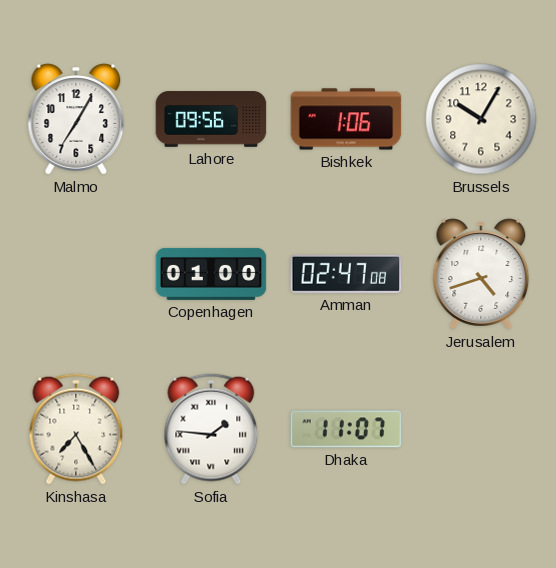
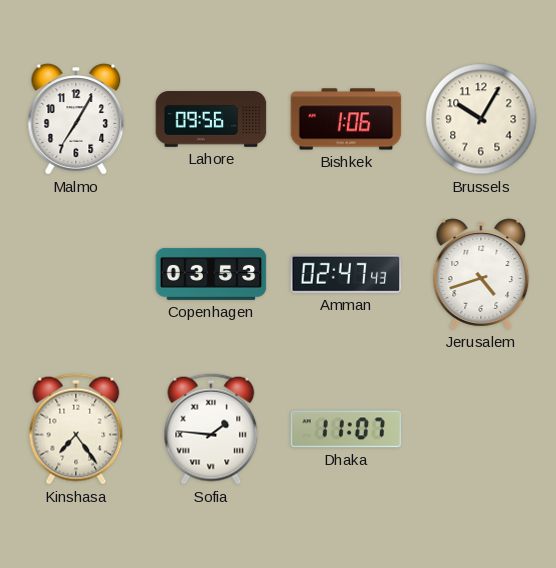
Copenhagen: 01:00 -> 03:53 (211, 274)
Amman: 02:47:08 -> 02:47:43 (346, 274)
Kinshasa: 7:25 -> 7:24 (76, 429)
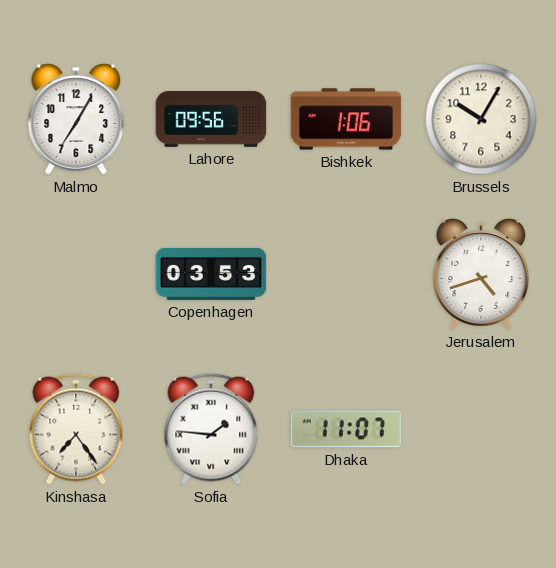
Amman: 02:47 -> none (346, 274)
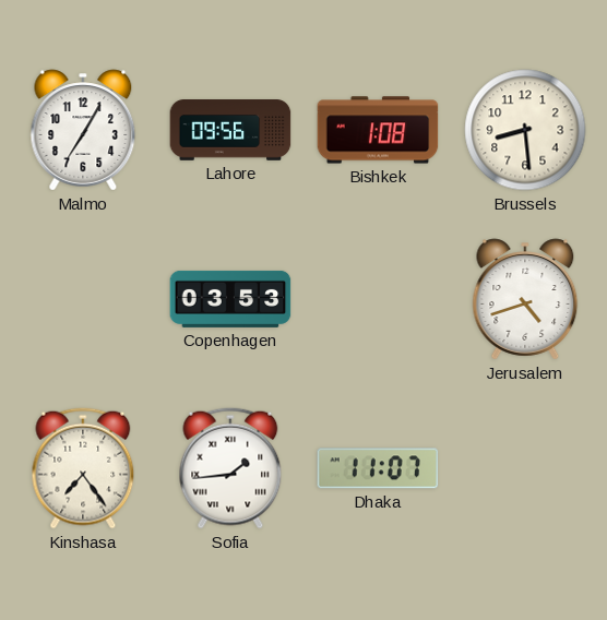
Bishkek: 1:06 -> 1:08 (378, 130)
Brussels: 10:05 -> 8:29 (525, 130)
Sofia: 1:46 -> 1:44 (230, 468)
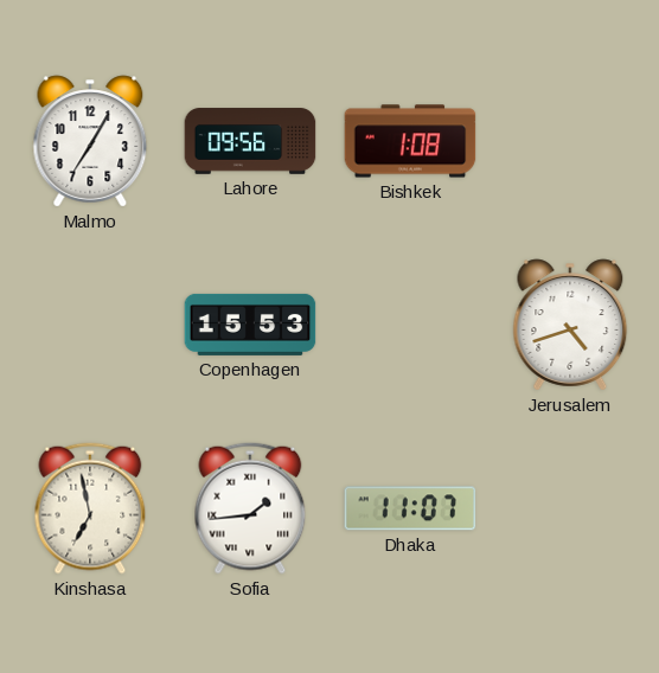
Brussels: 8:29 -> none (525, 130)
Copenhagen: 03:53 -> 15:53 (250, 325)
Kinshasa: 7:24 -> 6:58 (90, 508)
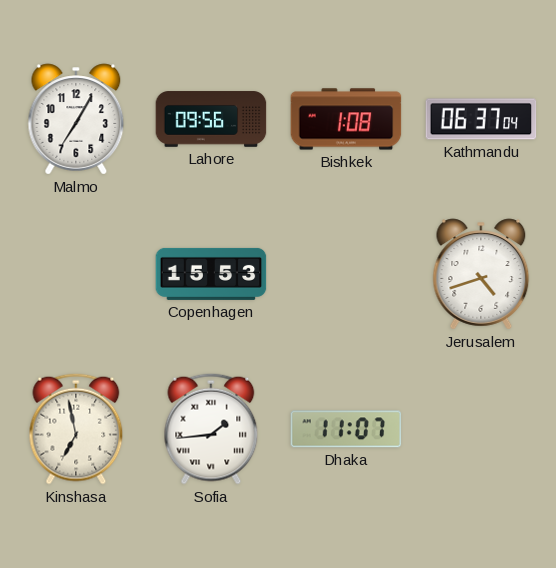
Kathmandu: none -> 06:37 (481, 119)
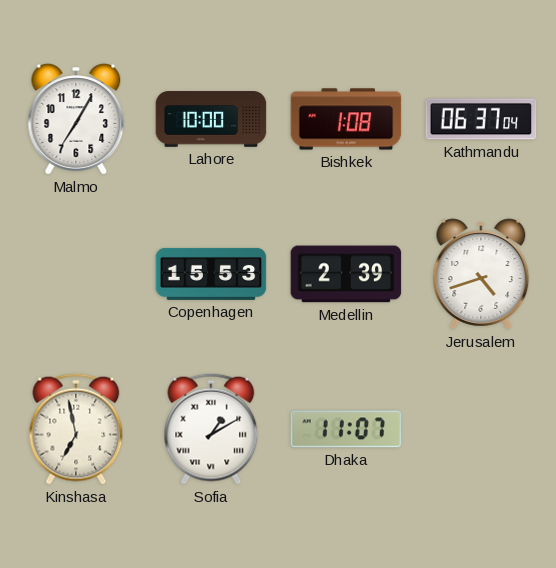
Lahore: 09:56 -> 10:00 (211, 119)
Medellin: none -> 2:39 (346, 274)
Sofia: 1:44 -> 1:10 (211, 429)
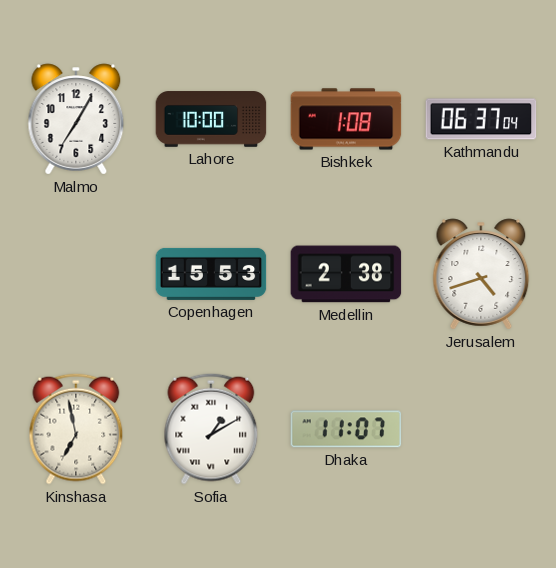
Medellin: 2:39 -> 2:38 (346, 274)
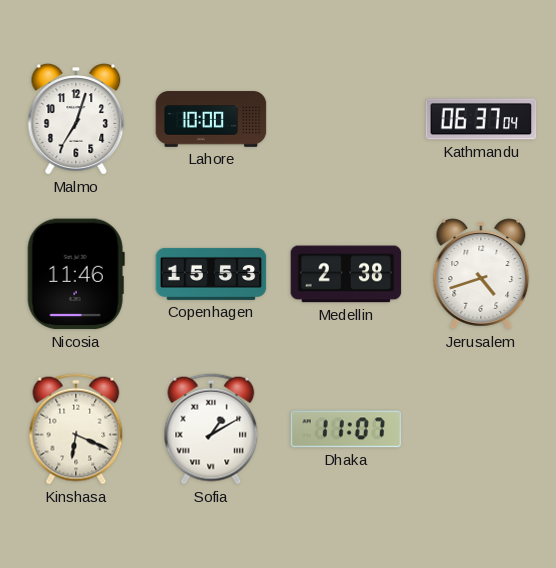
Malmo: 7:05 -> 7:03 (76, 119)
Bishkek: 1:08 -> none (346, 119)
Nicosia: none -> 11:46 (76, 274)
Kinshasa: 6:58 -> 6:19 (76, 429)
